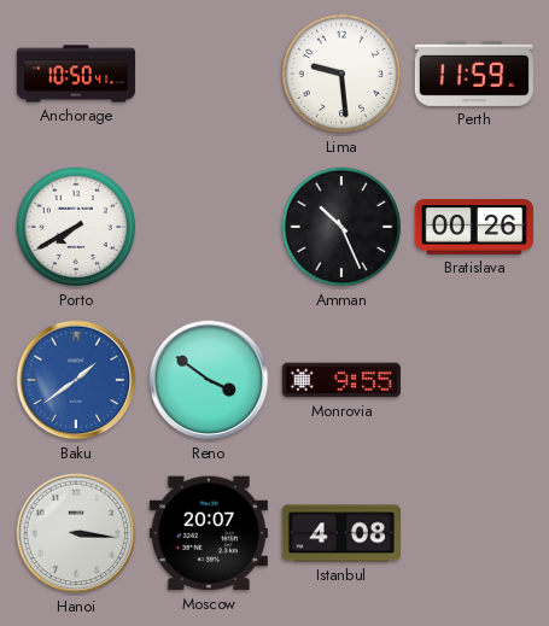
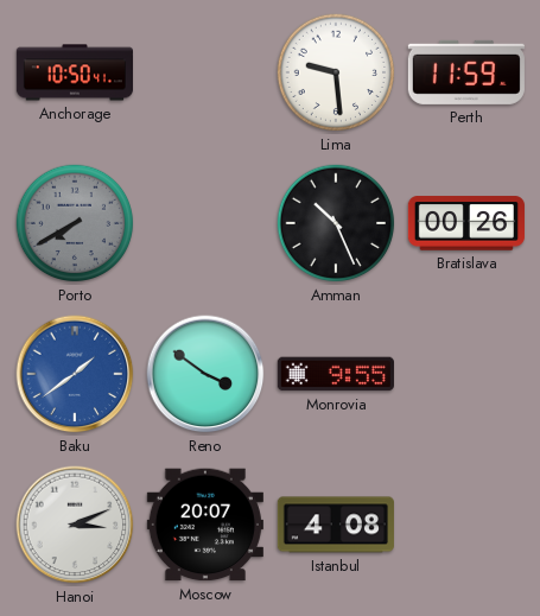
Porto dial: white -> grey (75, 223)
Hanoi: 3:16 -> 3:11 (75, 525)
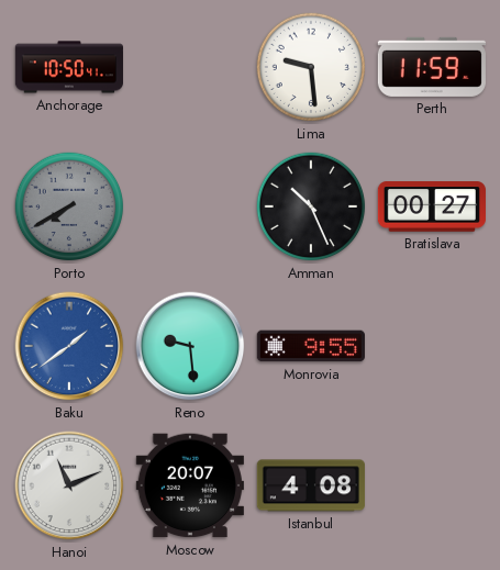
Bratislava: 00:26 -> 00:27 (431, 206)
Reno: 3:51 -> 9:29 (190, 346)
Hanoi: 3:11 -> 11:11 (69, 485)
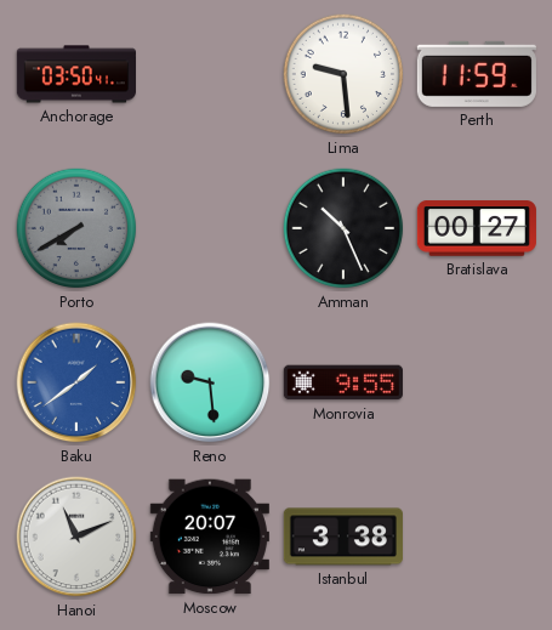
Anchorage: 10:50 -> 03:50 (75, 74)
Istanbul: 4:08 -> 3:38 (343, 537)
